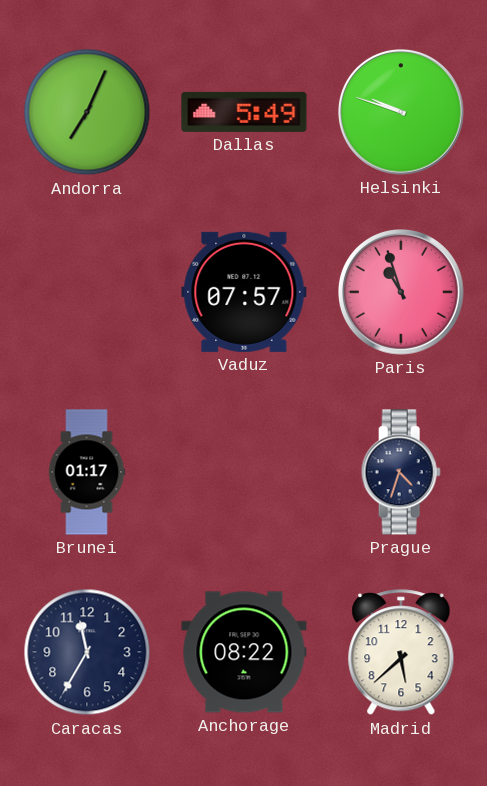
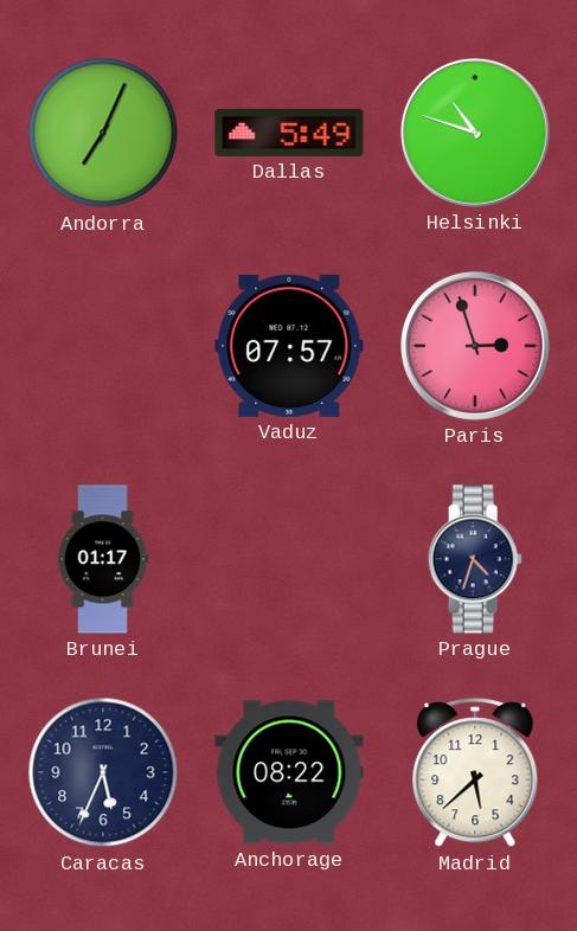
Helsinki: 9:48 -> 10:48 (476, 134)
Paris: 10:57 -> 2:57 (476, 347)
Caracas: 11:35 -> 5:34 (103, 772)
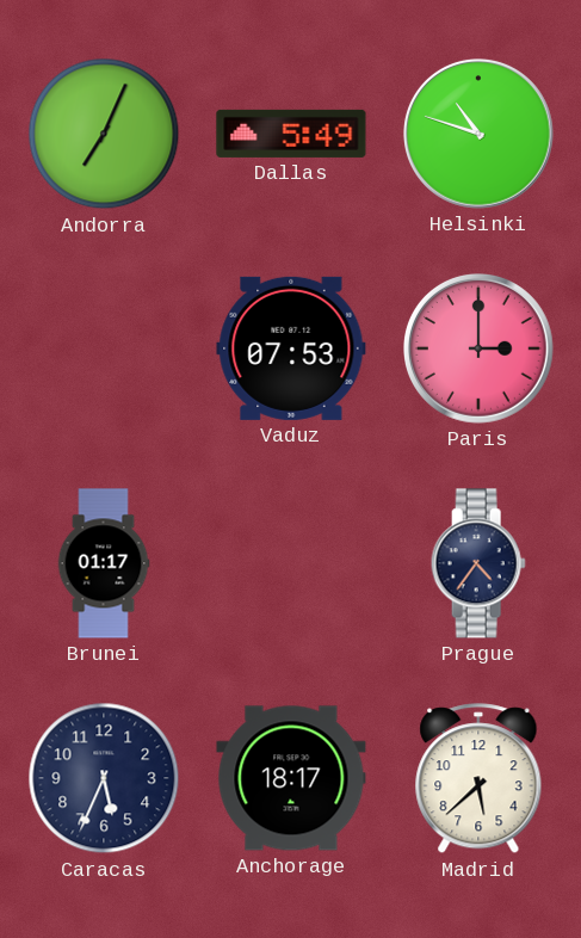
Vaduz: 07:57 -> 07:53 (291, 348)
Paris: 2:57 -> 3:00 (480, 350)
Prague: 4:33 -> 4:36 (478, 563)
Anchorage: 08:22 -> 18:17 (291, 778)
